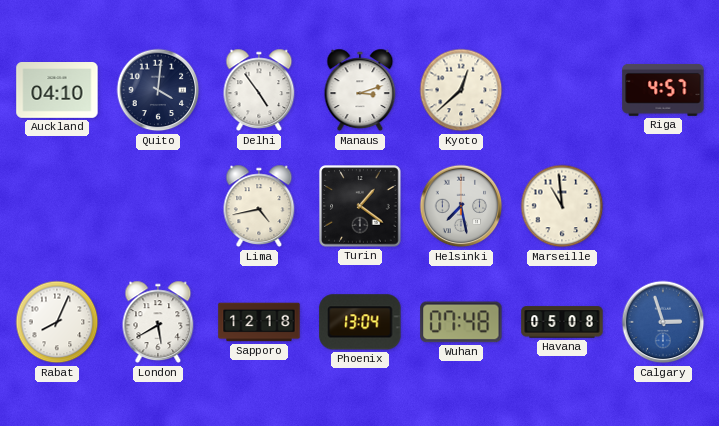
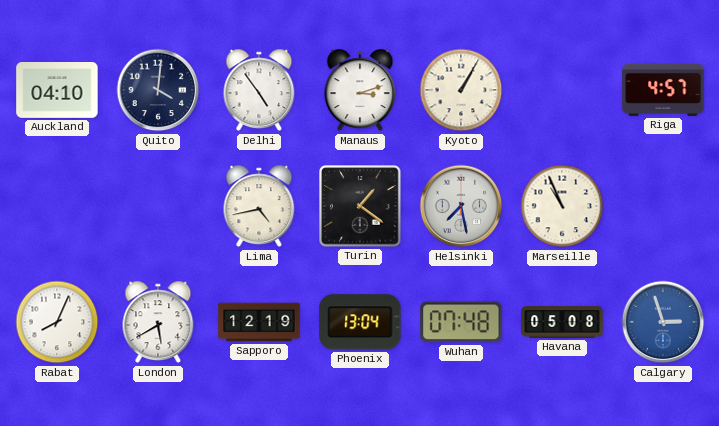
Kyoto: 12:38 -> 1:05 (461, 90)
Marseille: 10:59 -> 10:56 (562, 206)
Sapporo: 12:18 -> 12:19 (259, 322)
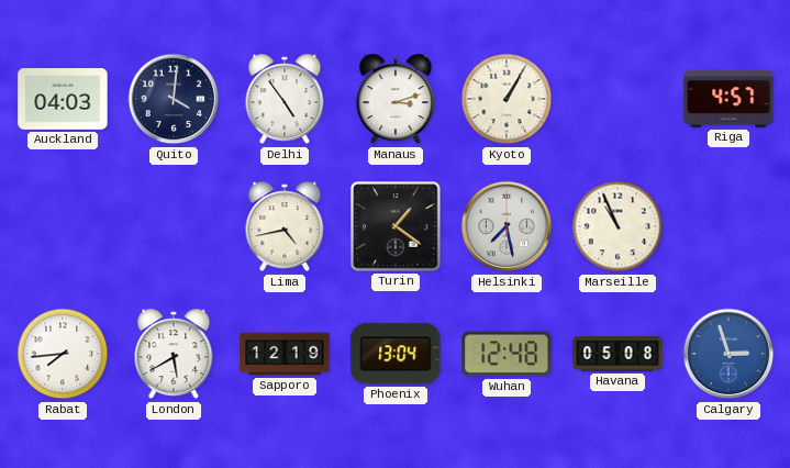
Auckland: 04:10 -> 04:03 (63, 100)
Rabat: 8:04 -> 7:44 (63, 354)
Wuhan: 07:48 -> 12:48 (507, 354)
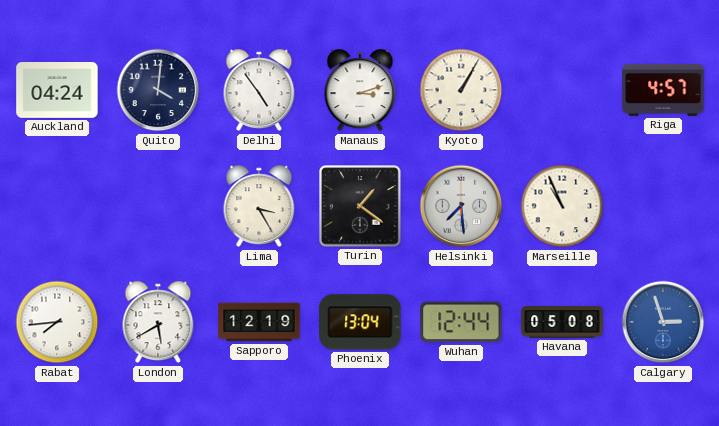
Auckland: 04:03 -> 04:24 (57, 91)
Lima: 4:43 -> 3:25 (259, 206)
Helsinki: 7:28 -> 7:29 (461, 206)
Wuhan: 12:48 -> 12:44 (461, 322)
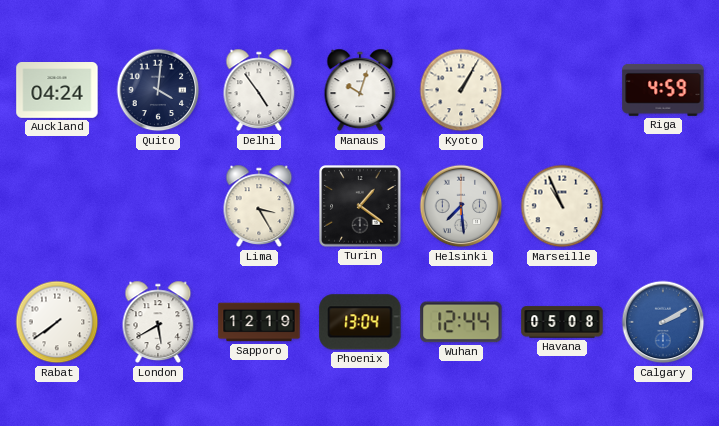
Manaus: 3:12 -> 10:03 (360, 90)
Riga: 4:57 -> 4:59 (663, 90)
Rabat: 7:44 -> 7:39 (57, 322)
Calgary: 2:57 -> 2:10 (663, 322)
